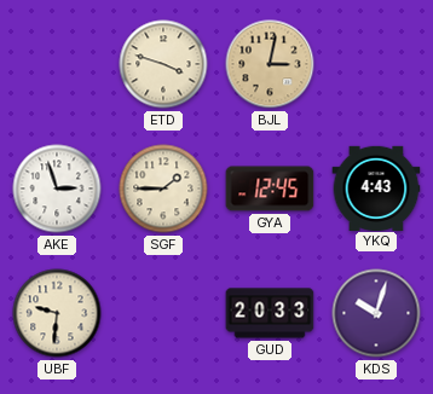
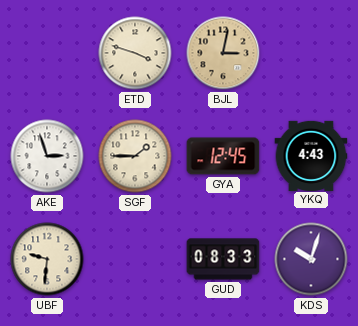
GUD: 20:33 -> 08:33 (223, 259)
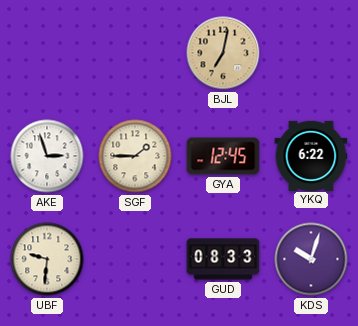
ETD: 3:48 -> none (135, 53)
BJL: 3:02 -> 7:02 (223, 53)
YKQ: 4:43 -> 6:22 (311, 155)
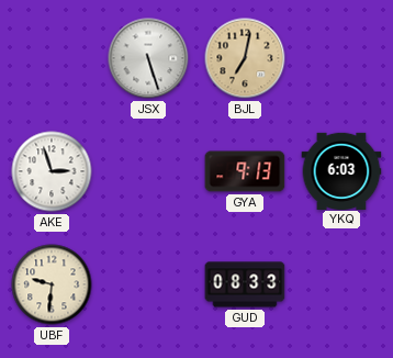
JSX: none -> 5:27 (148, 58)
SGF: 1:45 -> none (135, 156)
GYA: 12:45 -> 9:13 (245, 171)
YKQ: 6:22 -> 6:03 (341, 170)
KDS: 10:03 -> none (311, 259)
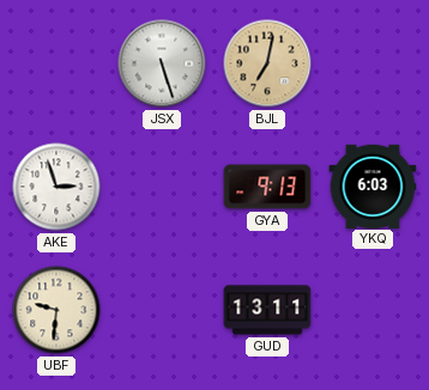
GUD: 08:33 -> 13:11 (267, 310)
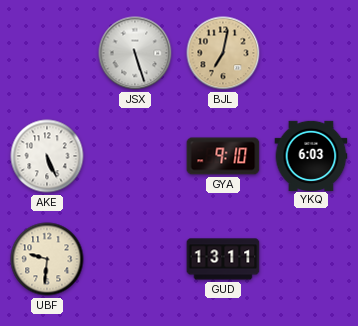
AKE: 2:57 -> 5:26 (47, 156)
GYA: 9:13 -> 9:10 (223, 156)
